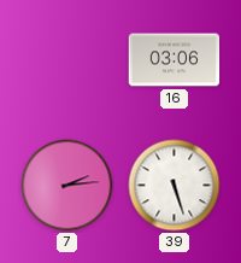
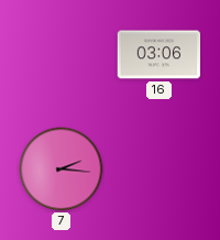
7: 2:14 -> 2:16 (62, 170)
39: 5:27 -> none (175, 186)
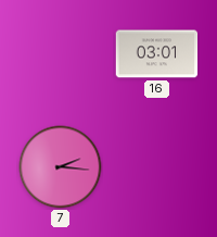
16: 03:06 -> 03:01 (157, 54)
